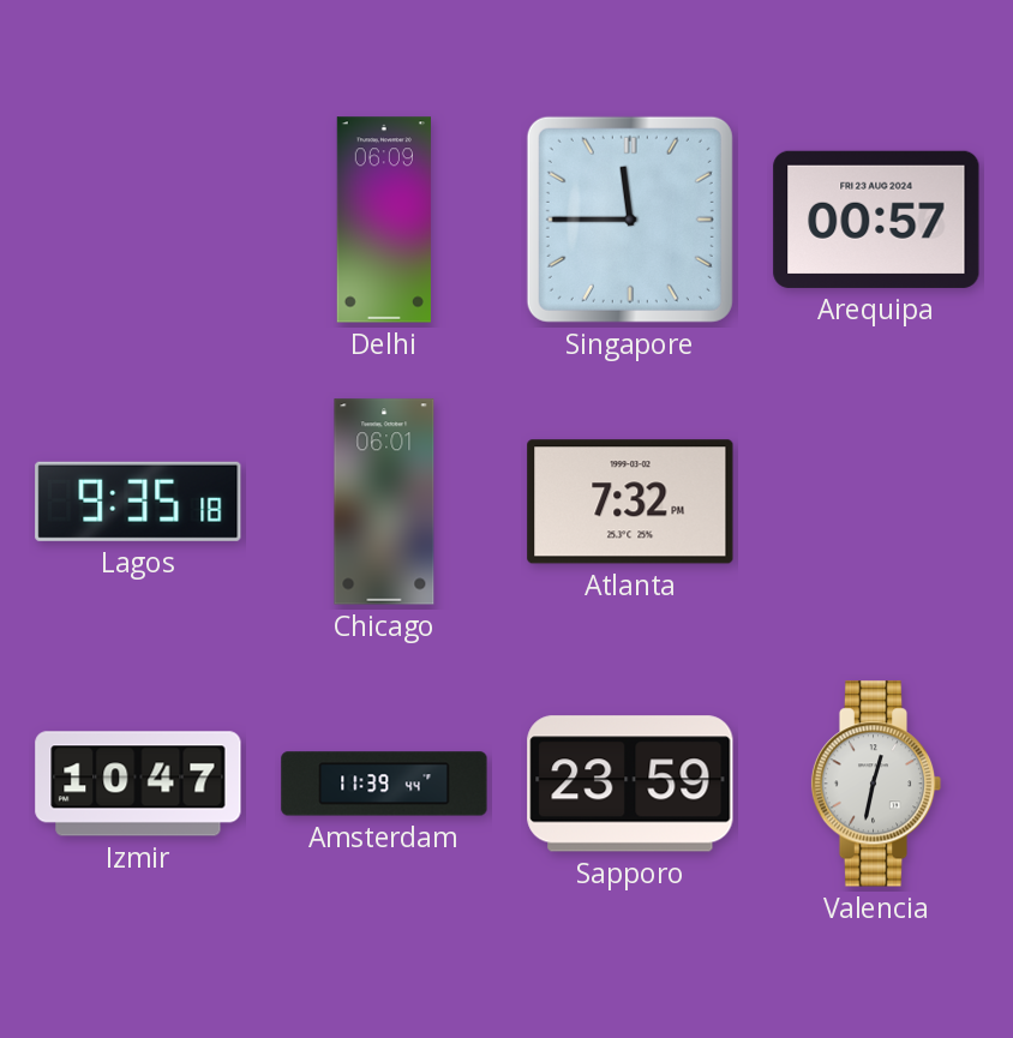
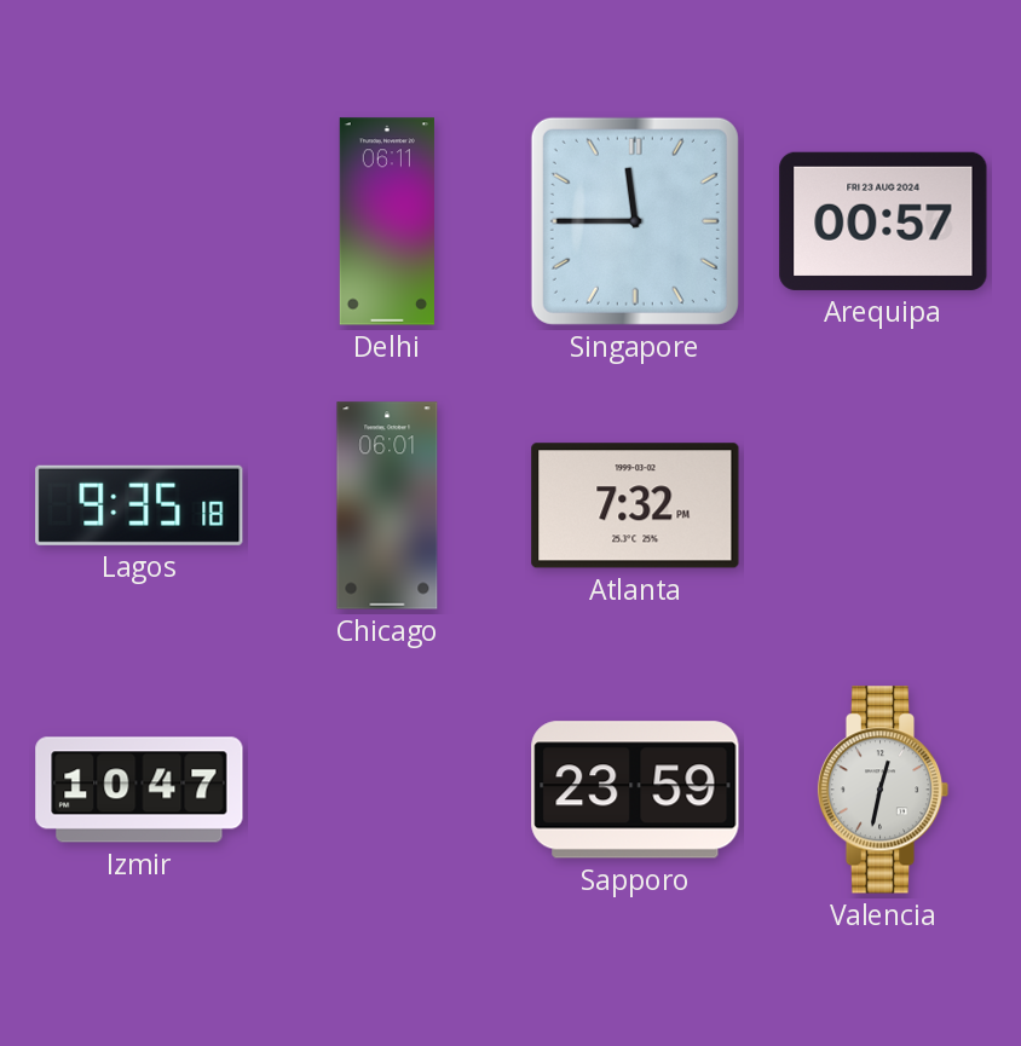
Delhi: 06:09 -> 06:11 (386, 221)
Amsterdam: 11:39 -> none (384, 784)
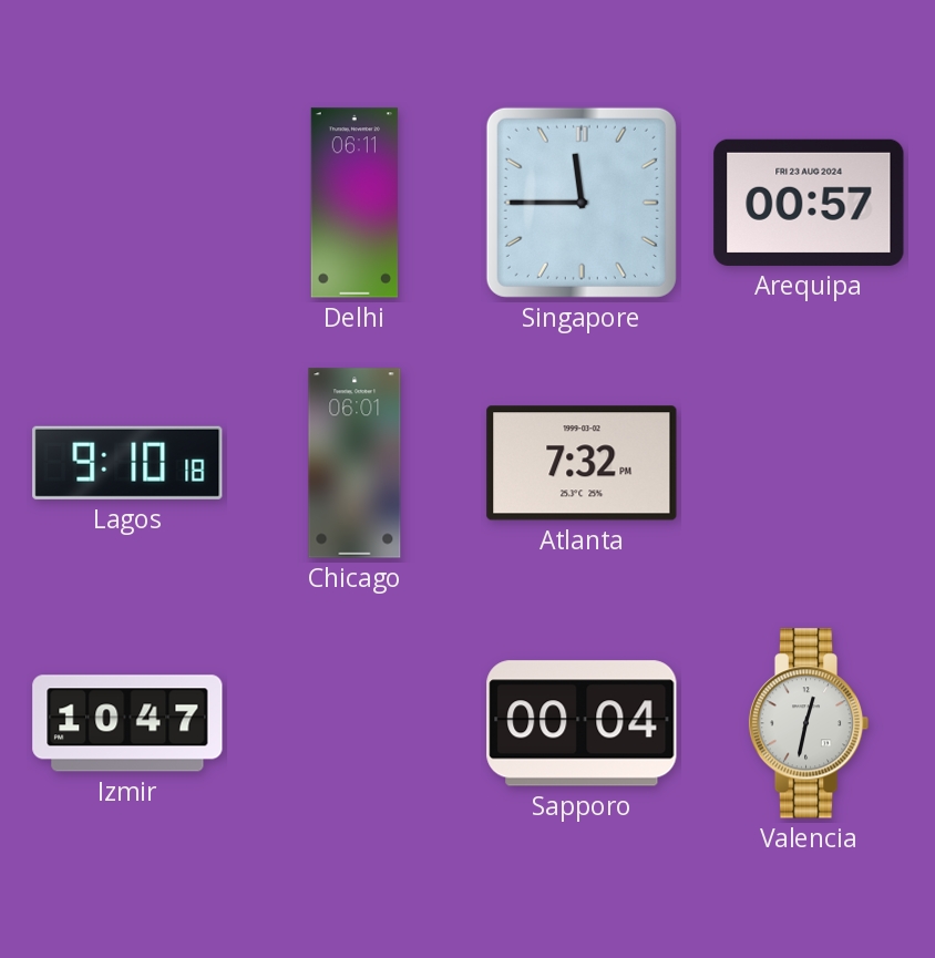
Lagos: 9:35 -> 9:10 (127, 463)
Sapporo: 23:59 -> 00:04 (582, 723)
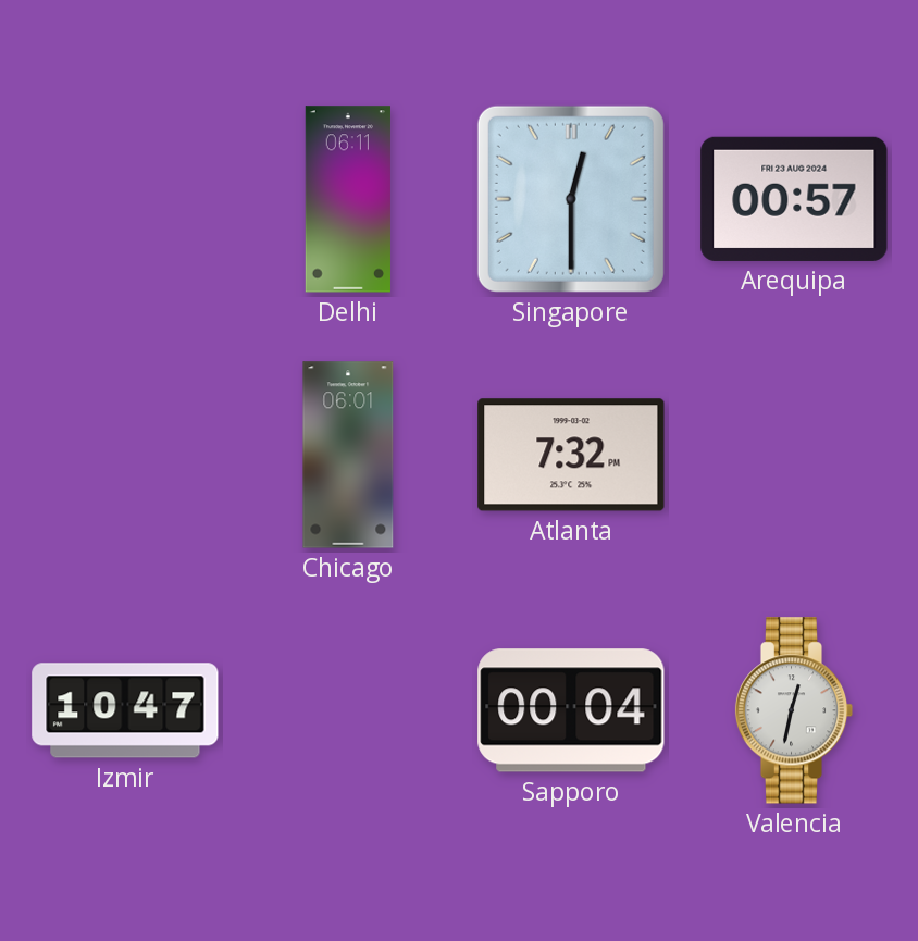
Singapore: 11:45 -> 12:30 (571, 199)
Lagos: 9:10 -> none (127, 463)
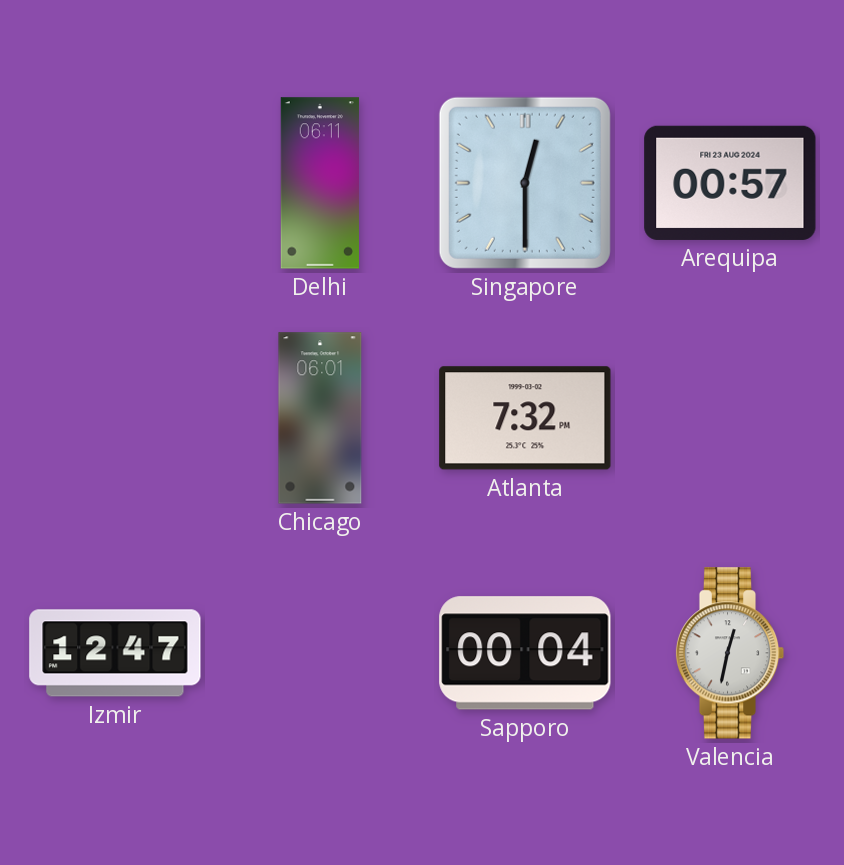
Izmir: 10:47 -> 12:47 (115, 653)
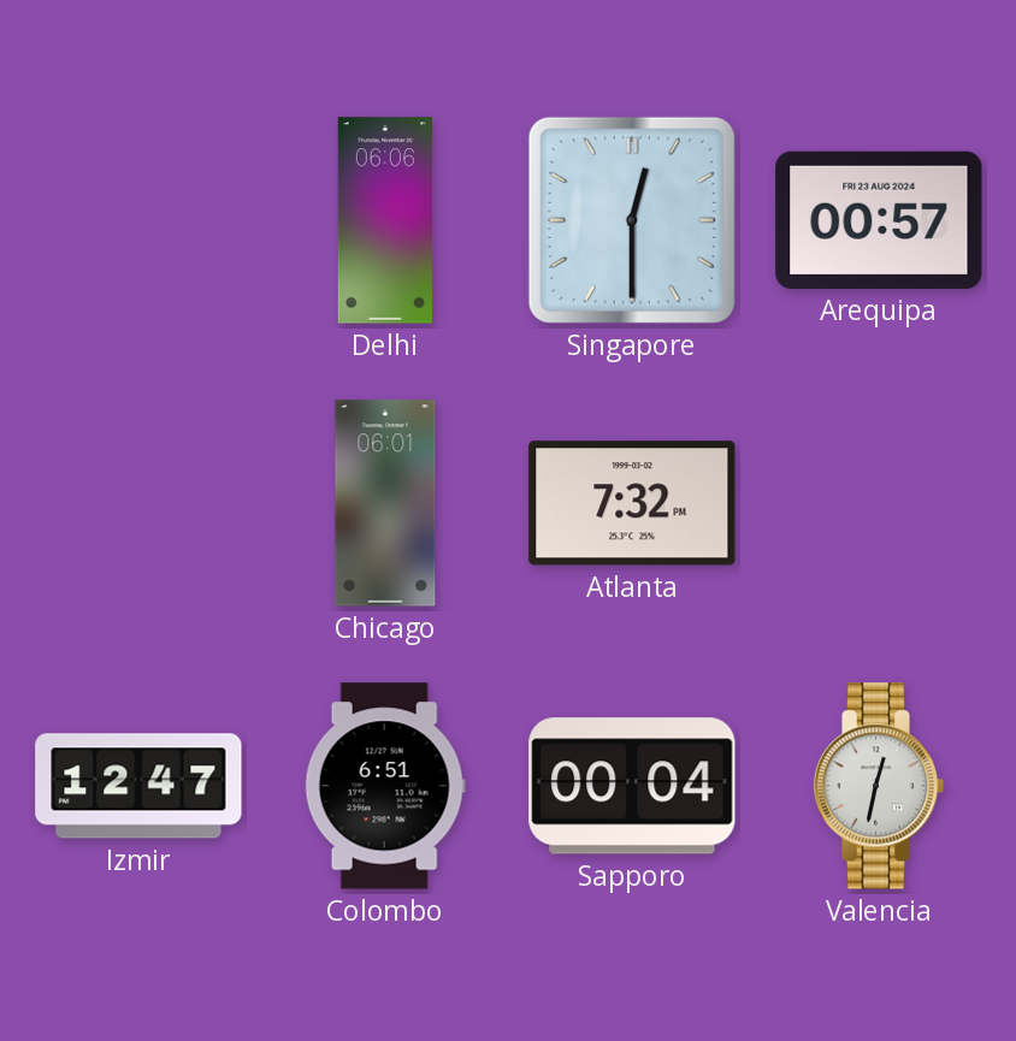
Delhi: 06:11 -> 06:06 (384, 220)
Colombo: none -> 6:51 (385, 786)
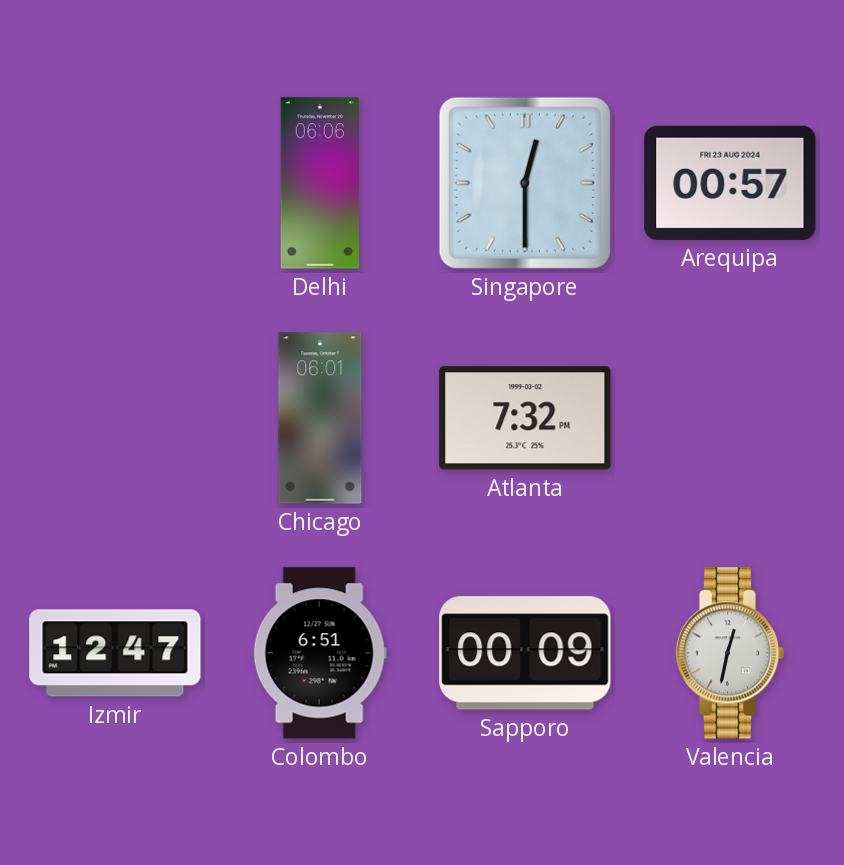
Sapporo: 00:04 -> 00:09 (525, 653)
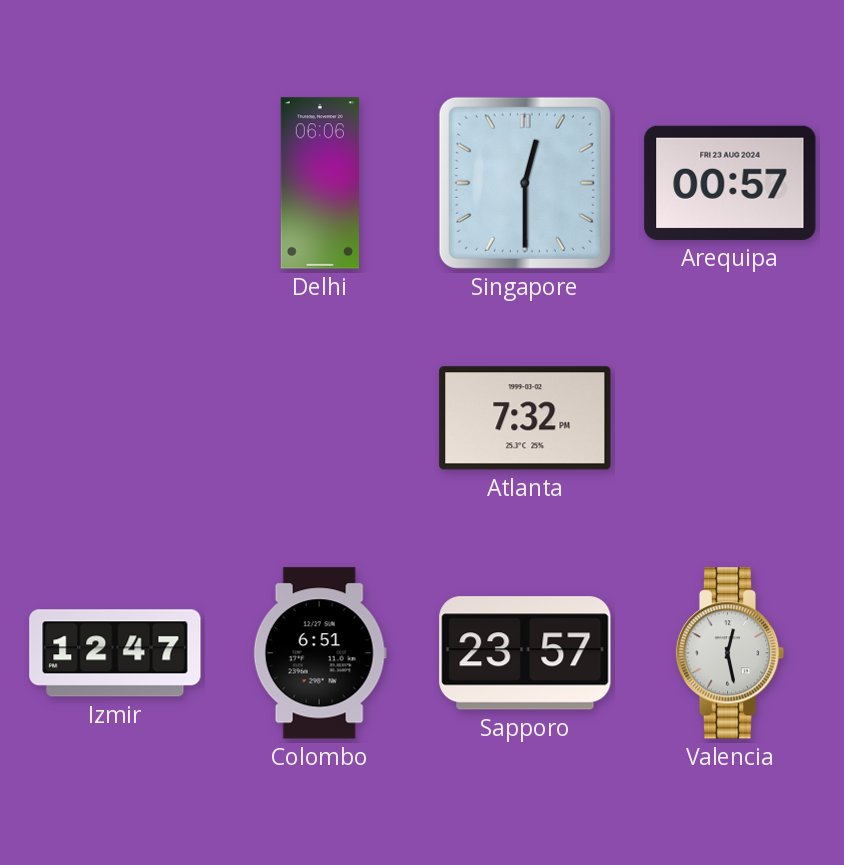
Chicago: 06:01 -> none (320, 418)
Sapporo: 00:09 -> 23:57 (525, 653)
Valencia: 12:32 -> 12:28 (730, 653)
